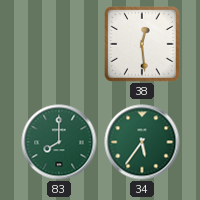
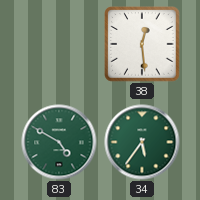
83: 8:00 -> 4:50 (59, 142)
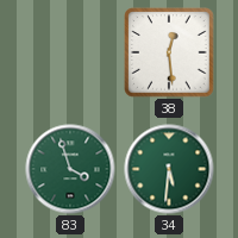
83: 4:50 -> 3:57 (70, 169)
34: 5:36 -> 5:31 (169, 169)
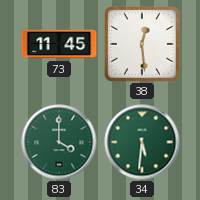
73: none -> 11:45 (59, 44)
83: 3:57 -> 4:00 (59, 142)
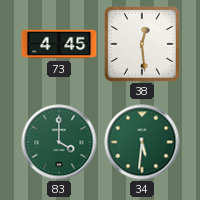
73: 11:45 -> 4:45 (59, 44)
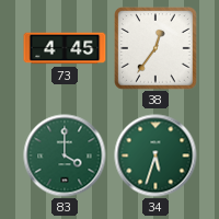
38: 12:29 -> 12:36 (155, 48)
34: 5:31 -> 5:33 (155, 155)
